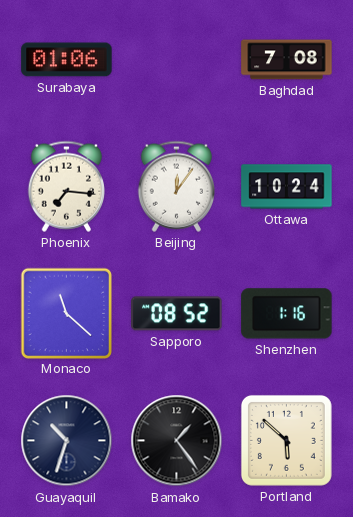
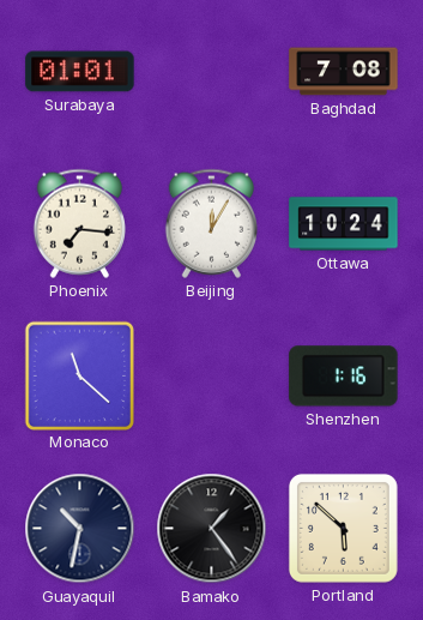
Surabaya: 01:06 -> 01:01 (80, 72)
Beijing: 12:06 -> 12:05 (211, 223)
Sapporo: 08:52 -> none (177, 314)
Guayaquil: 10:33 -> 10:32 (80, 529)
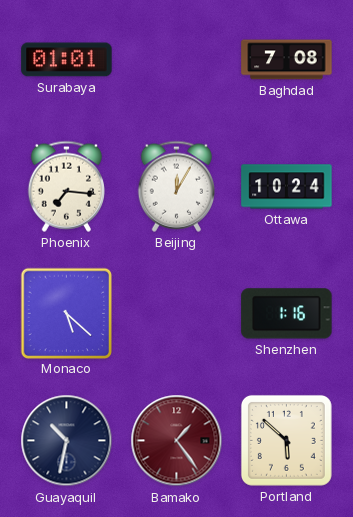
Monaco: 11:22 -> 5:22 (66, 313)
Bamako dial: black -> burgundy (177, 441)
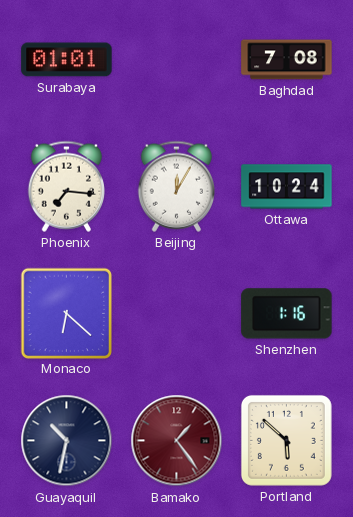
Monaco: 5:22 -> 6:22 (66, 313)
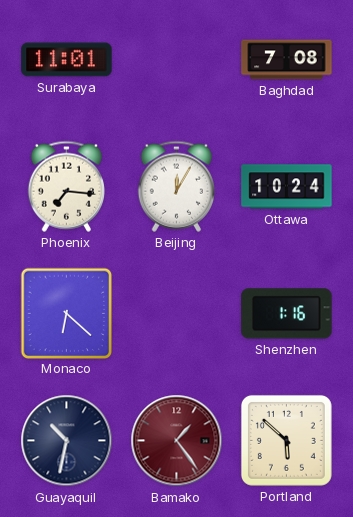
Surabaya: 01:01 -> 11:01 (67, 60)
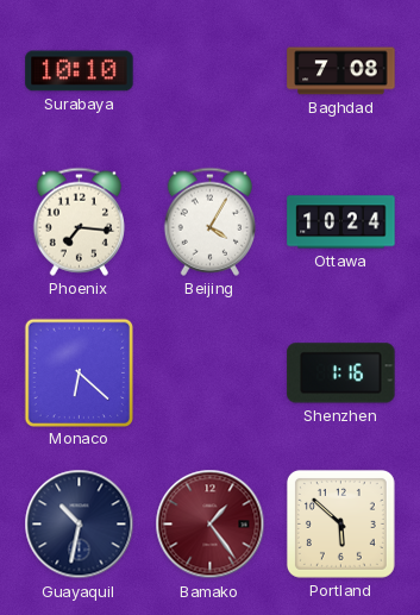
Surabaya: 11:01 -> 10:10 (80, 71)
Beijing: 12:05 -> 4:05 (209, 221)
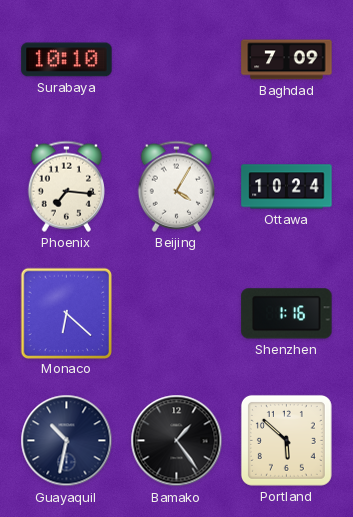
Baghdad: 7:08 -> 7:09 (287, 60)
Bamako dial: burgundy -> black (177, 441)
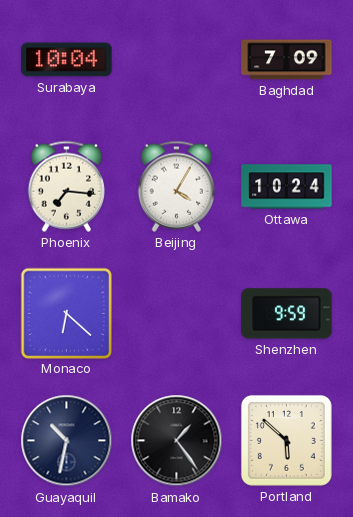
Surabaya: 10:10 -> 10:04 (67, 60)
Shenzhen: 1:16 -> 9:59 (287, 314)
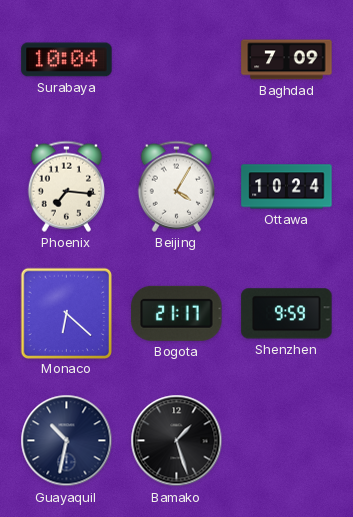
Bogota: none -> 21:17 (177, 313)
Bamako: 1:24 -> 1:27 (177, 441)
Portland: 5:52 -> none (286, 440)
